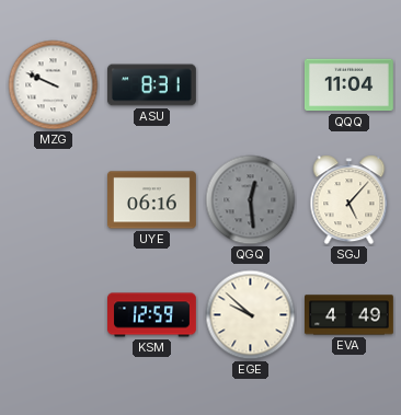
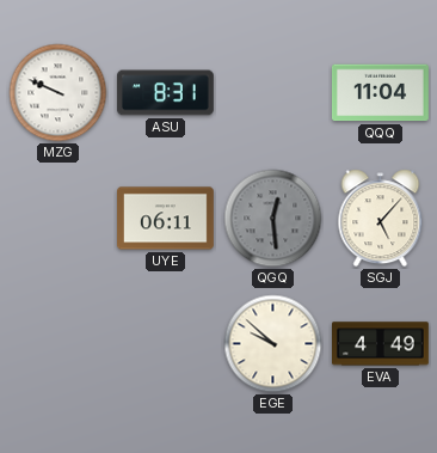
UYE: 06:16 -> 06:11 (166, 219)
KSM: 12:59 -> none (152, 315)
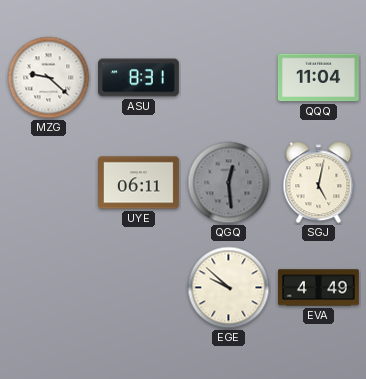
MZG: 9:49 -> 9:22 (49, 78)
SGJ: 5:07 -> 5:02 (319, 183)
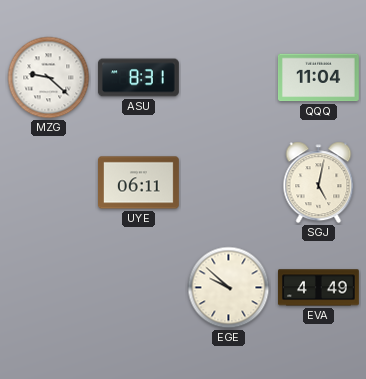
QGQ: 12:29 -> none (229, 183)
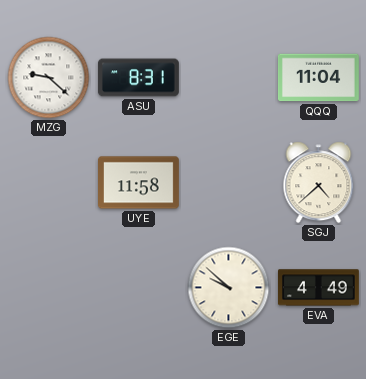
UYE: 06:11 -> 11:58 (139, 183)
SGJ: 5:02 -> 4:38 (319, 183)
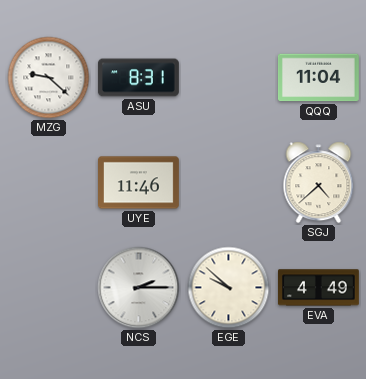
UYE: 11:58 -> 11:46 (139, 183)
NCS: none -> 2:15 (139, 288)
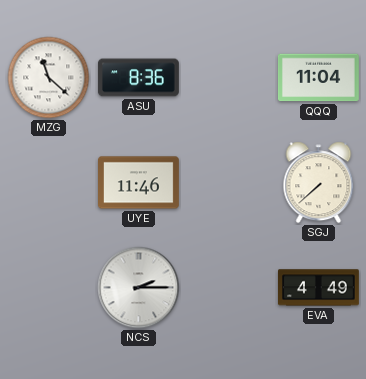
MZG: 9:22 -> 11:22 (49, 78)
ASU: 8:31 -> 8:36 (139, 78)
SGJ: 4:38 -> 7:38 (319, 183)
EGE: 9:52 -> none (229, 288)
